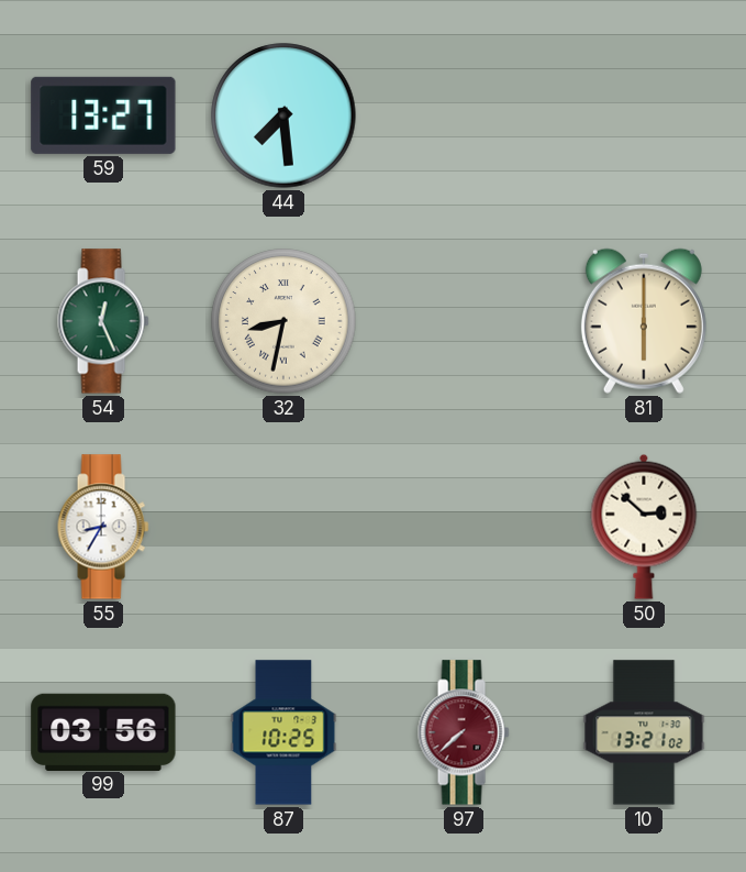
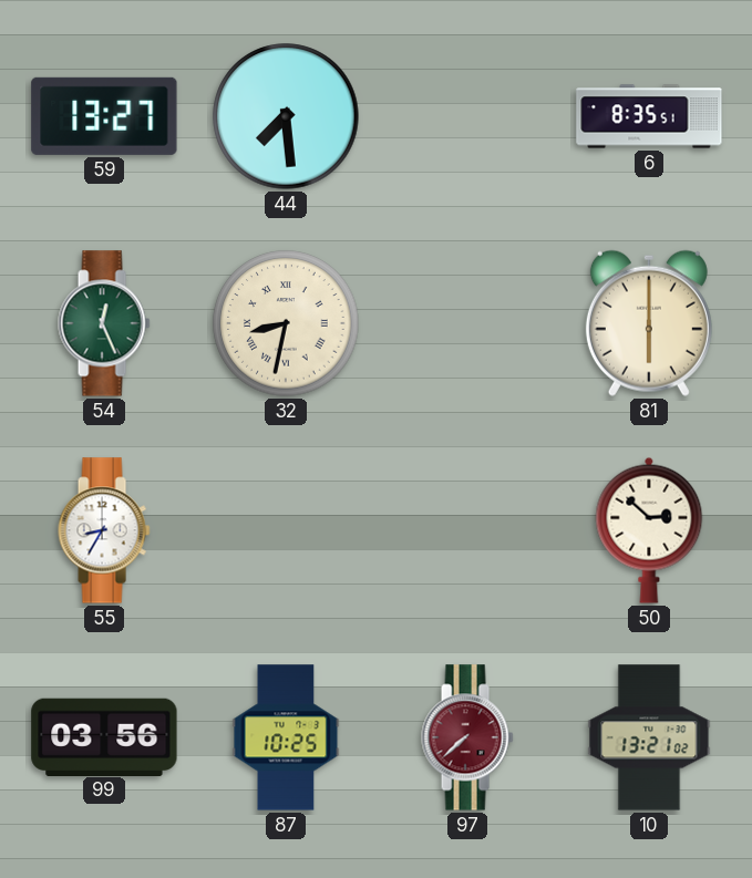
6: none -> 8:35 (649, 116)
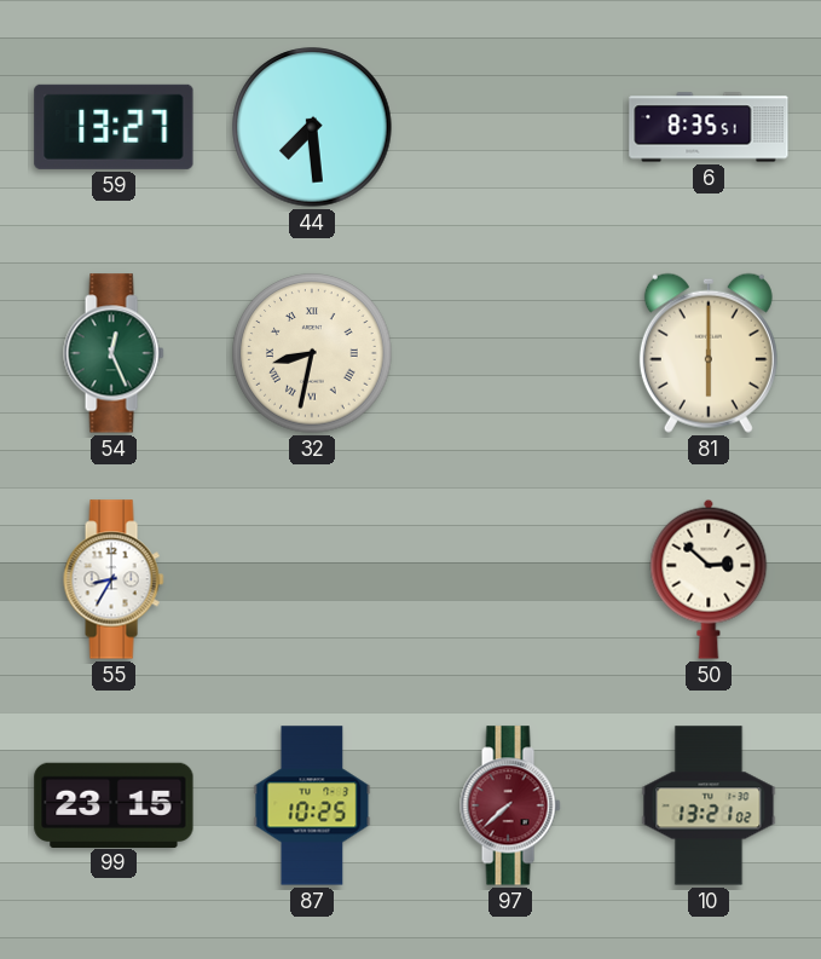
99: 03:56 -> 23:15 (114, 804)
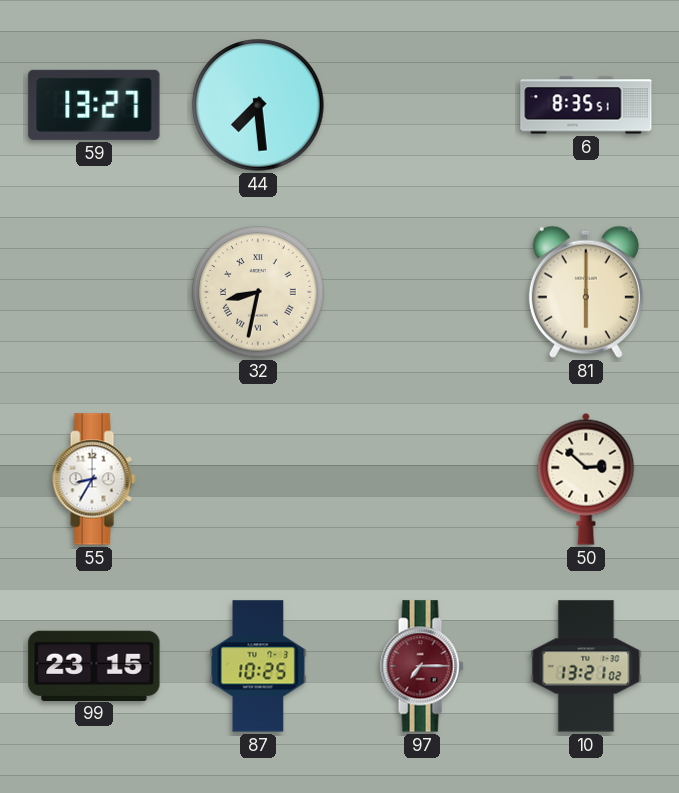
54: 12:26 -> none (114, 353)
97: 7:38 -> 7:15 (422, 666)
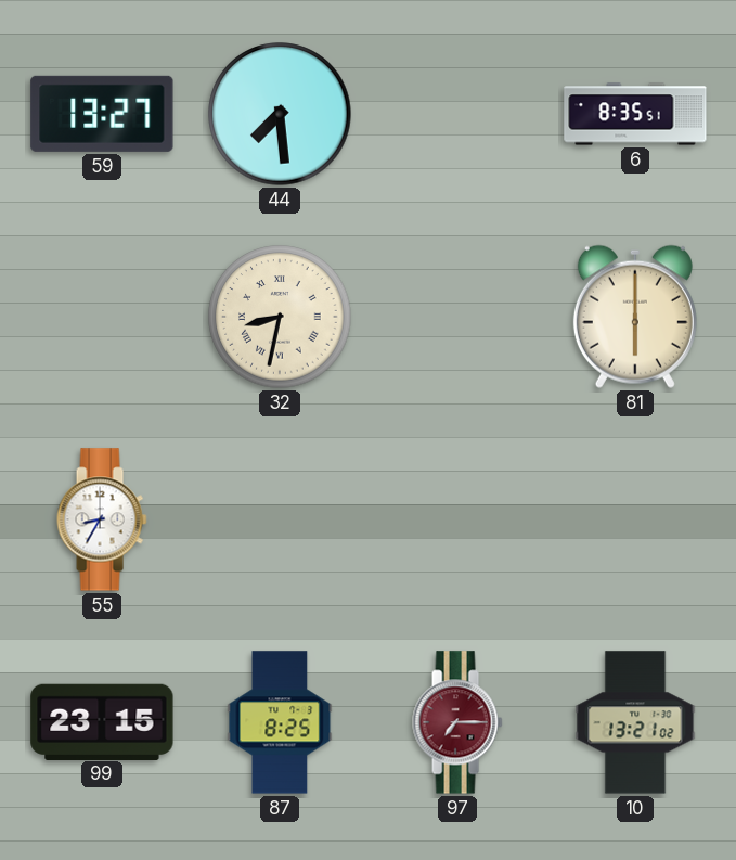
50: 2:52 -> none (586, 479)
87: 10:25 -> 8:25 (280, 722)
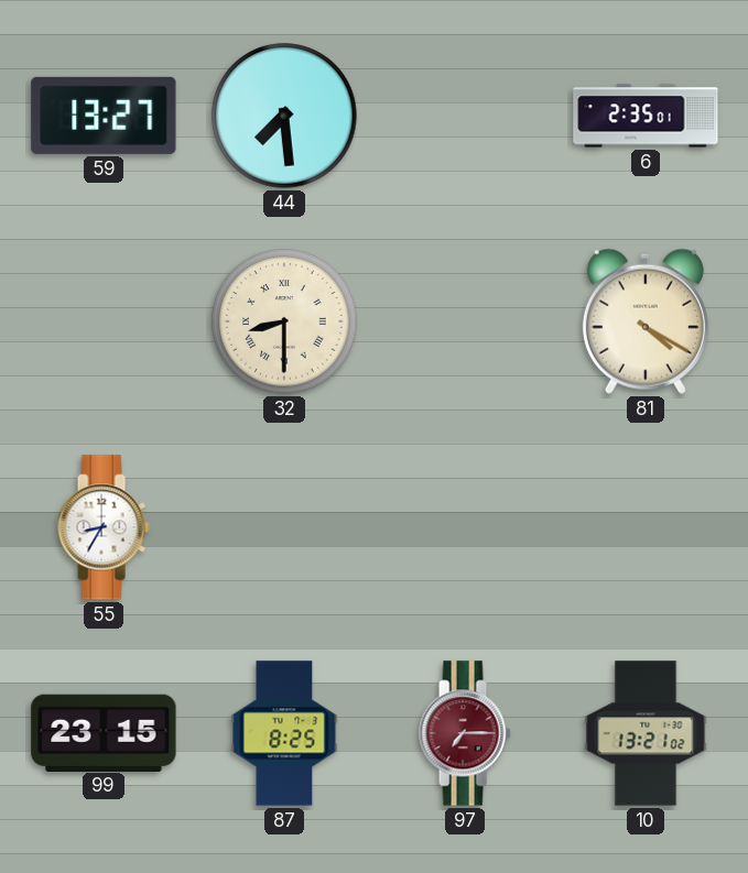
6: 8:35 -> 2:35 (646, 116)
32: 8:32 -> 8:30 (284, 321)
81: 6:00 -> 4:20 (646, 321)
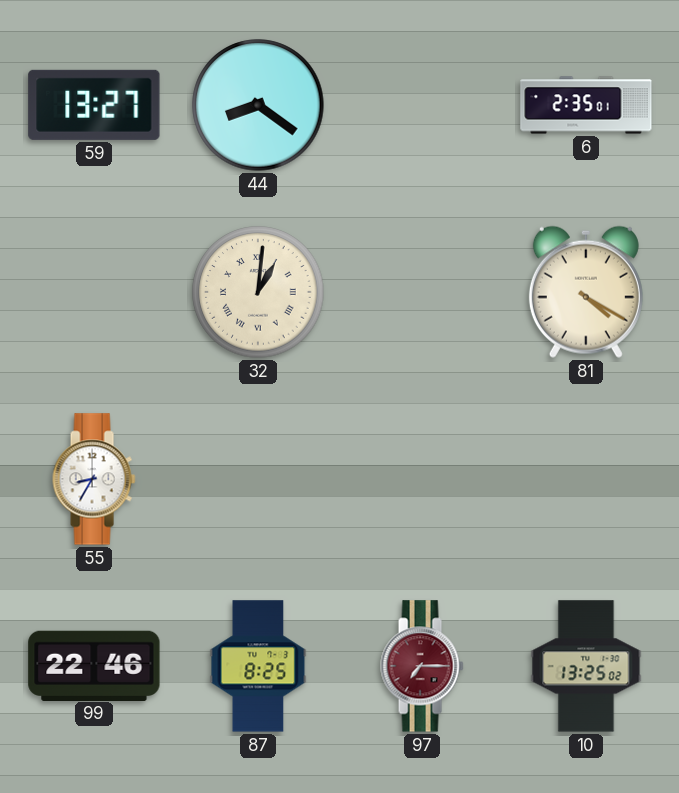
44: 7:29 -> 8:21 (258, 105)
32: 8:30 -> 1:01 (258, 292)
99: 23:15 -> 22:46 (94, 665)
10: 13:21 -> 13:25 (586, 666)
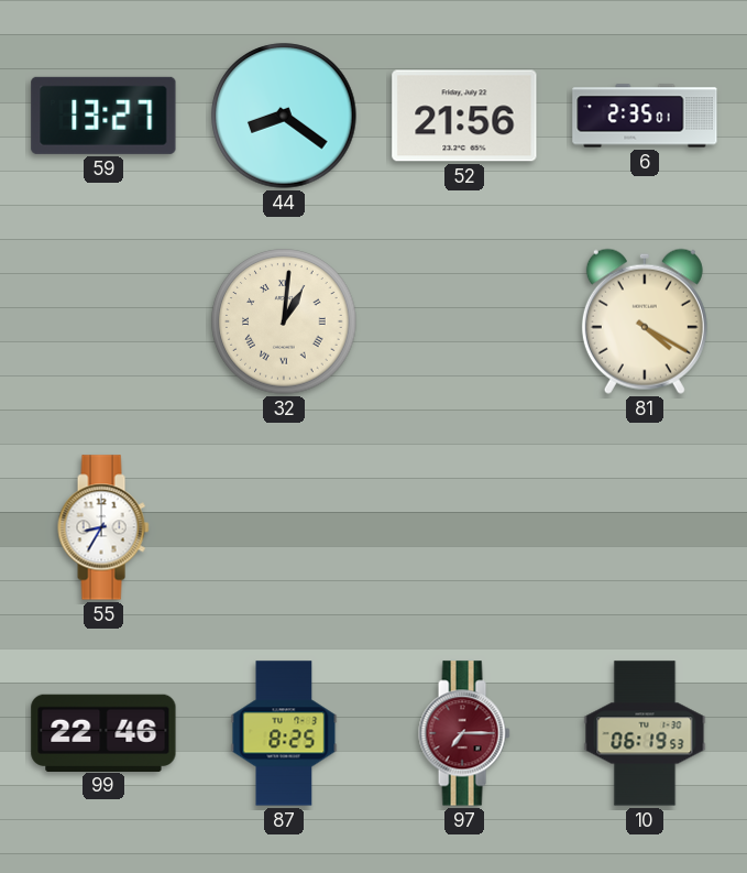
52: none -> 21:56 (464, 116)
10: 13:25 -> 06:19 (645, 733)
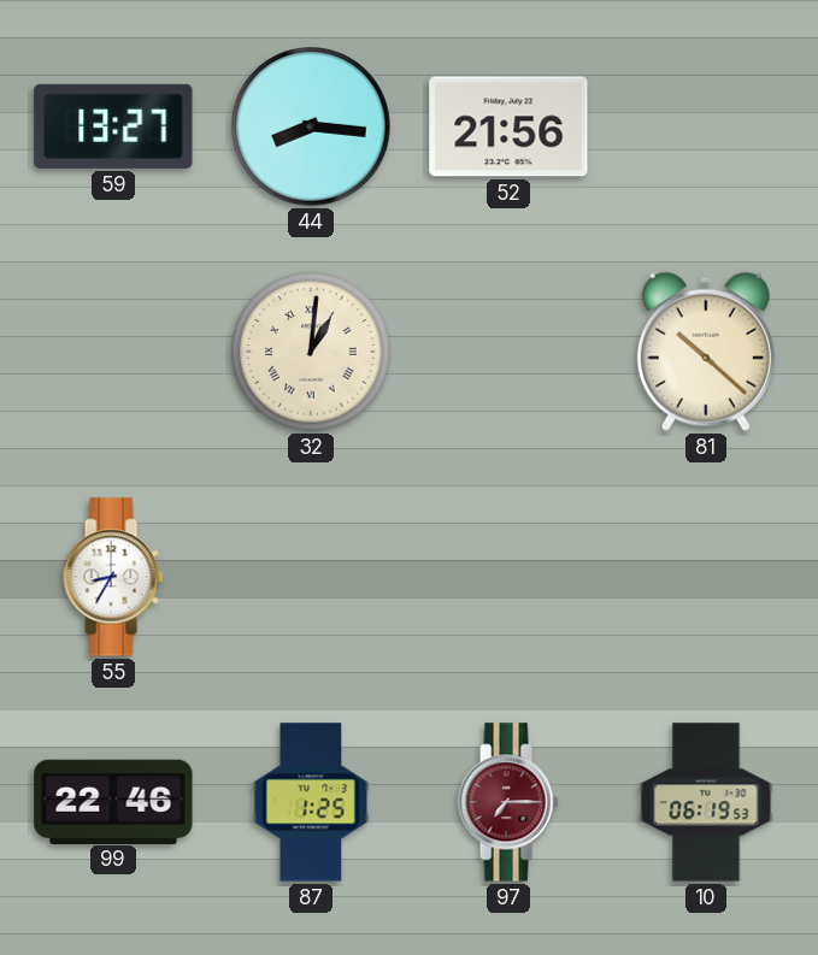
44: 8:21 -> 8:16 (311, 126)
6: 2:35 -> none (645, 116)
81: 4:20 -> 10:22 (706, 352)
87: 8:25 -> 1:25 (311, 802)
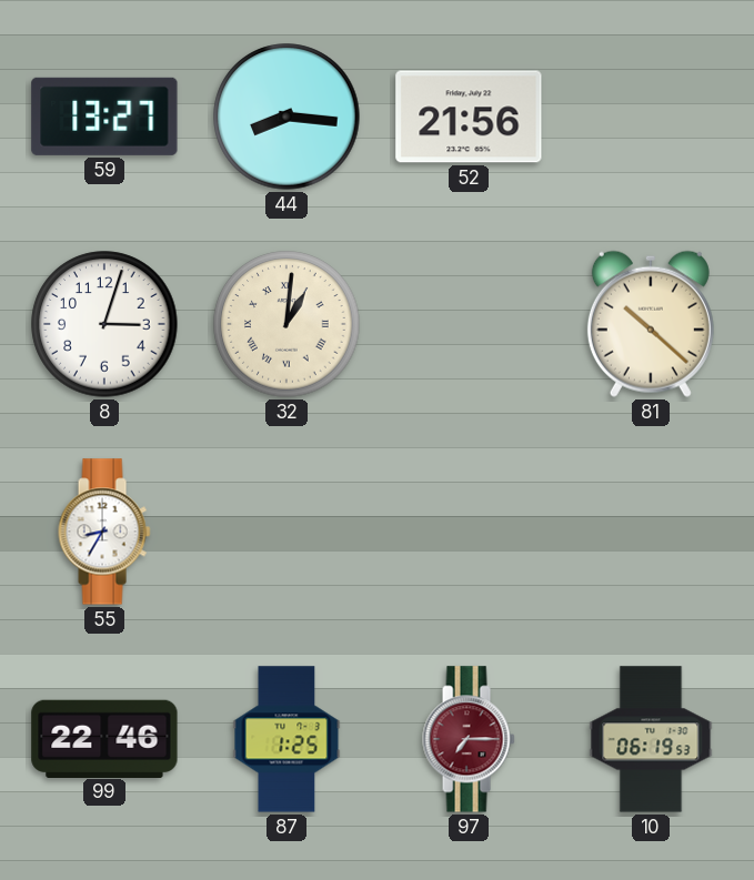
8: none -> 3:03 (104, 324)
